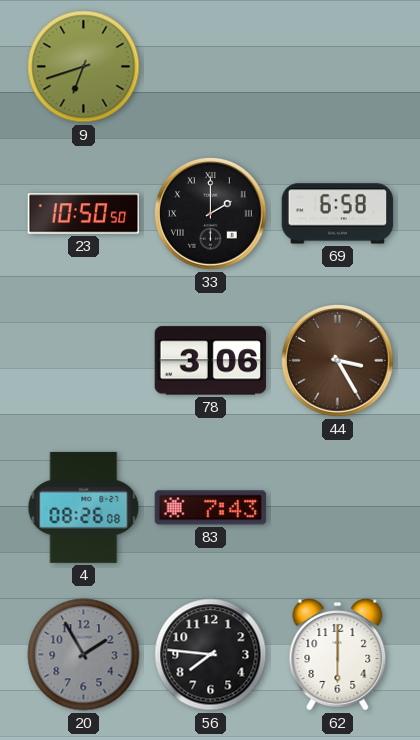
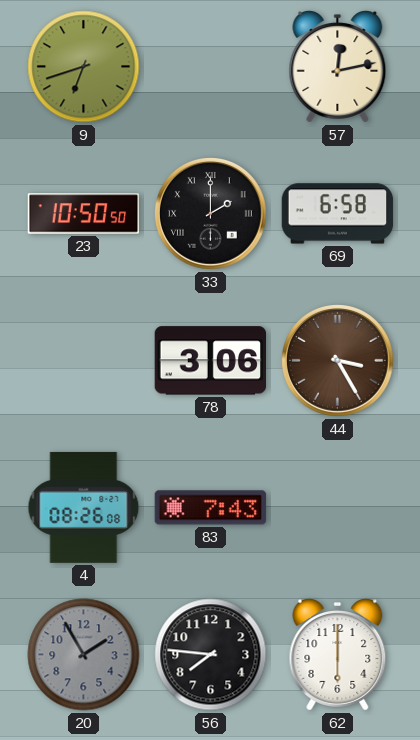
57: none -> 12:13 (338, 67)
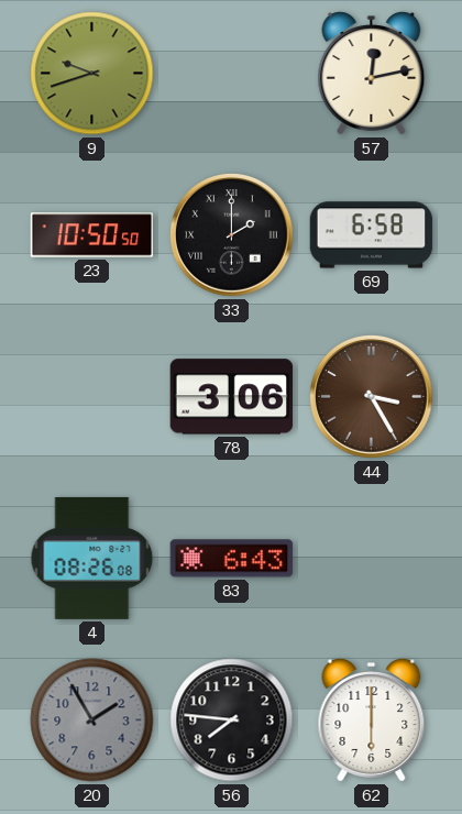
9: 6:42 -> 9:42 (92, 74)
83: 7:43 -> 6:43 (232, 559)
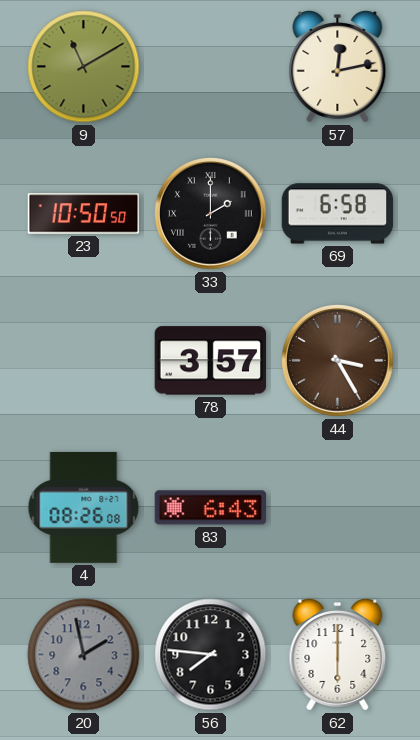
9: 9:42 -> 11:10 (84, 67)
78: 3:06 -> 3:57 (210, 361)
20: 1:55 -> 1:58 (84, 655)
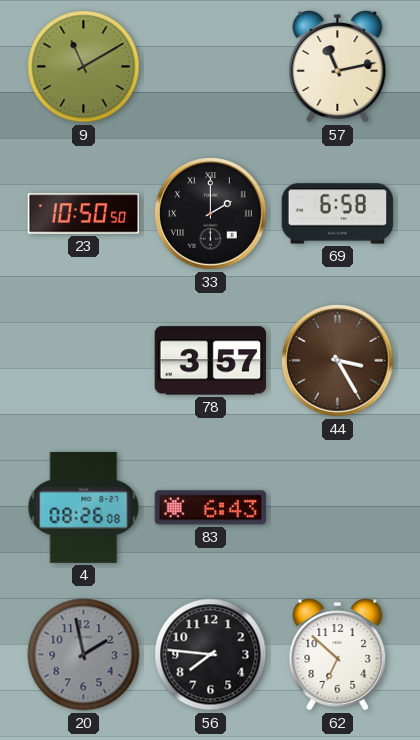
57: 12:13 -> 11:13 (338, 67)
62: 6:00 -> 6:52 (338, 655)
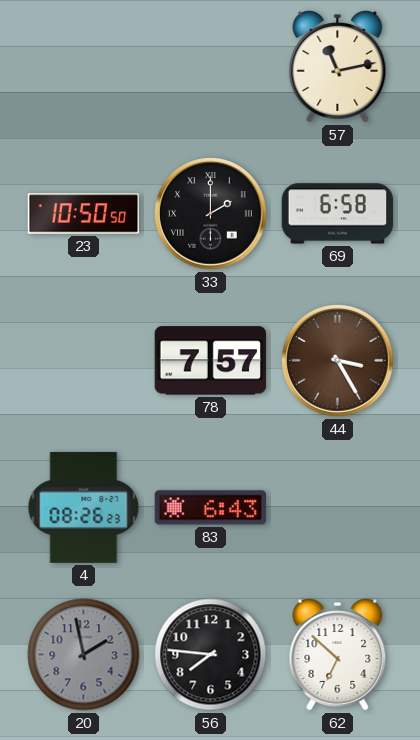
9: 11:10 -> none (84, 67)
78: 3:57 -> 7:57 (210, 361)
4: 08:26:08 -> 08:26:23 (84, 507)
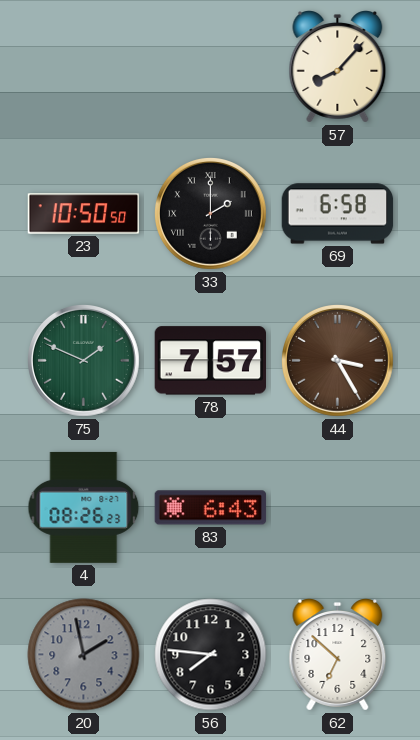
57: 11:13 -> 8:07 (338, 67)
75: none -> 1:49 (84, 361)
